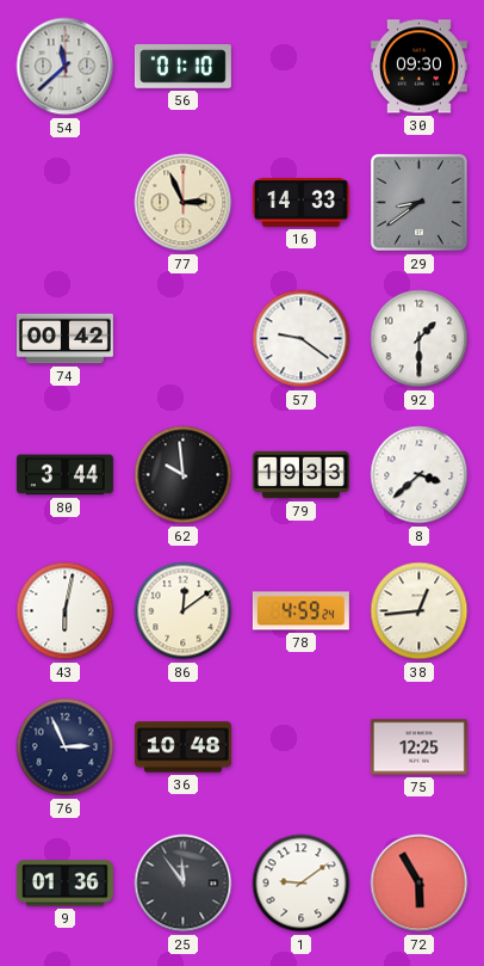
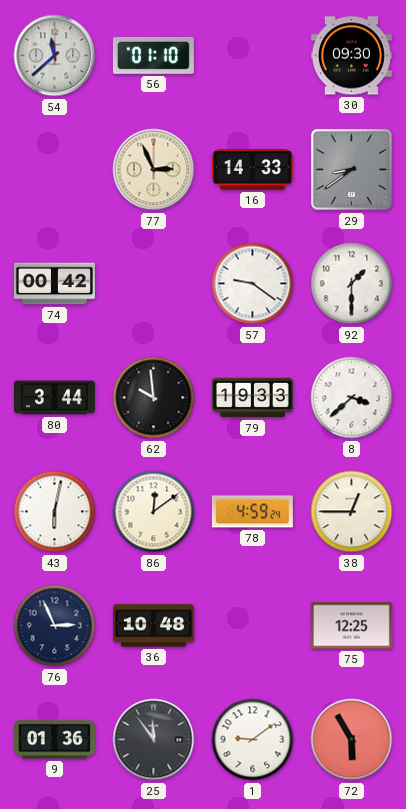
38: 12:44 -> 12:45 (352, 512)
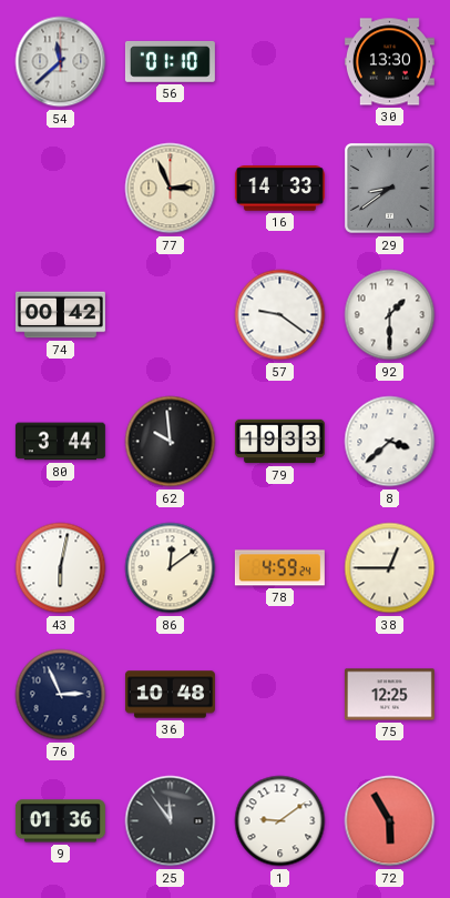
30: 09:30 -> 13:30 (389, 62)
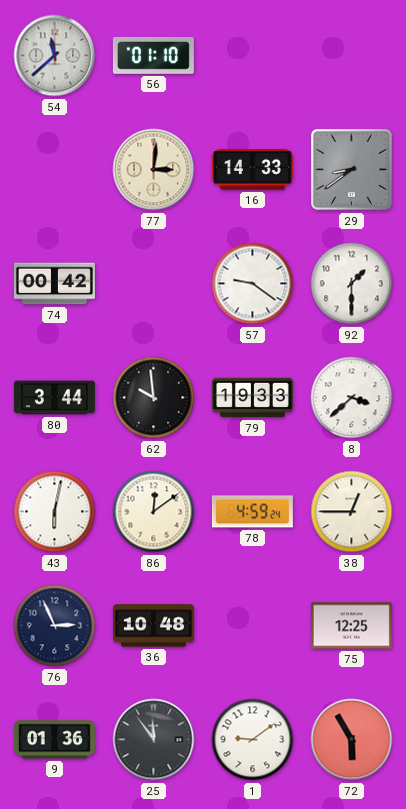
30: 13:30 -> none (389, 62)
77: 2:56 -> 3:01 (154, 170)
